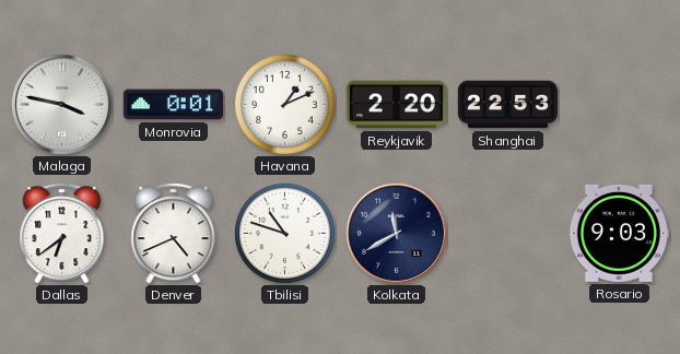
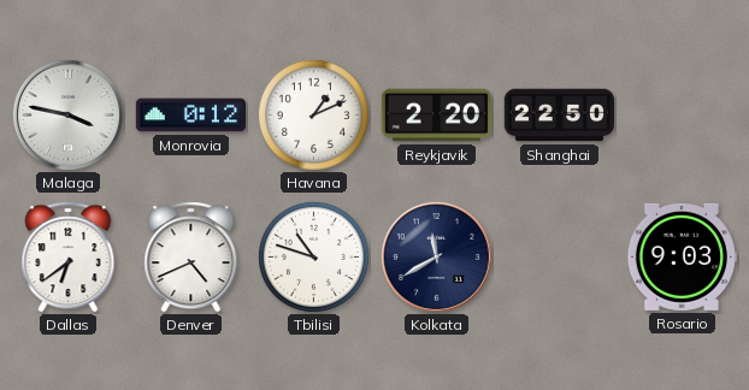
Monrovia: 0:01 -> 0:12 (190, 116)
Shanghai: 22:53 -> 22:50 (559, 116)
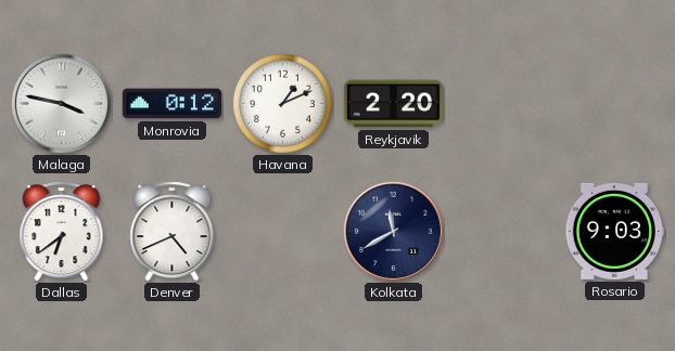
Shanghai: 22:50 -> none (559, 116)
Tbilisi: 10:48 -> none (313, 256)
